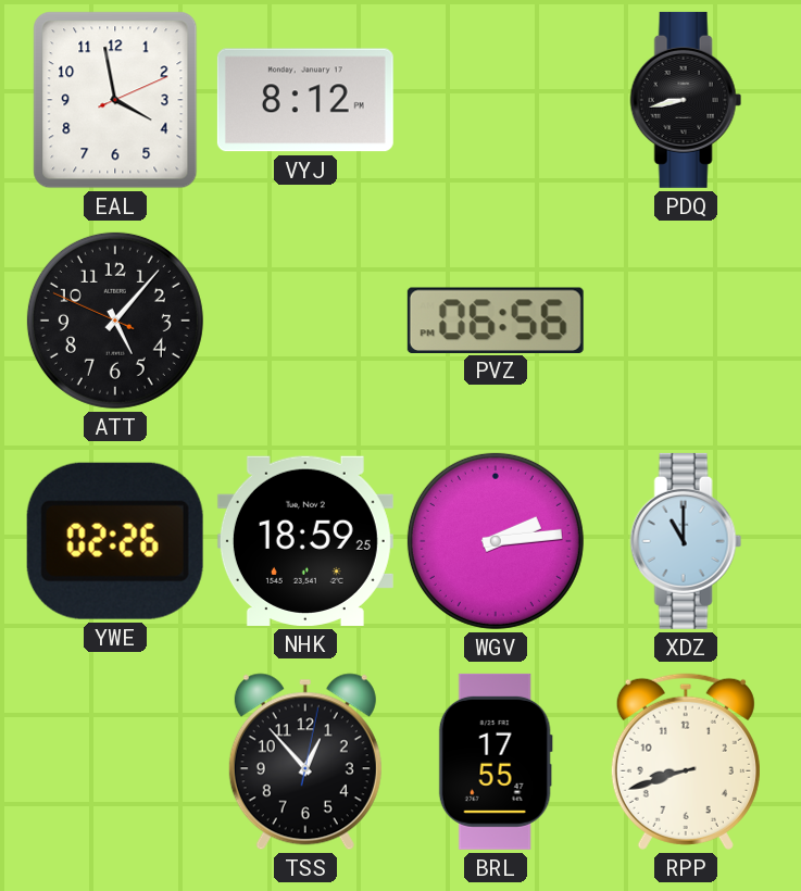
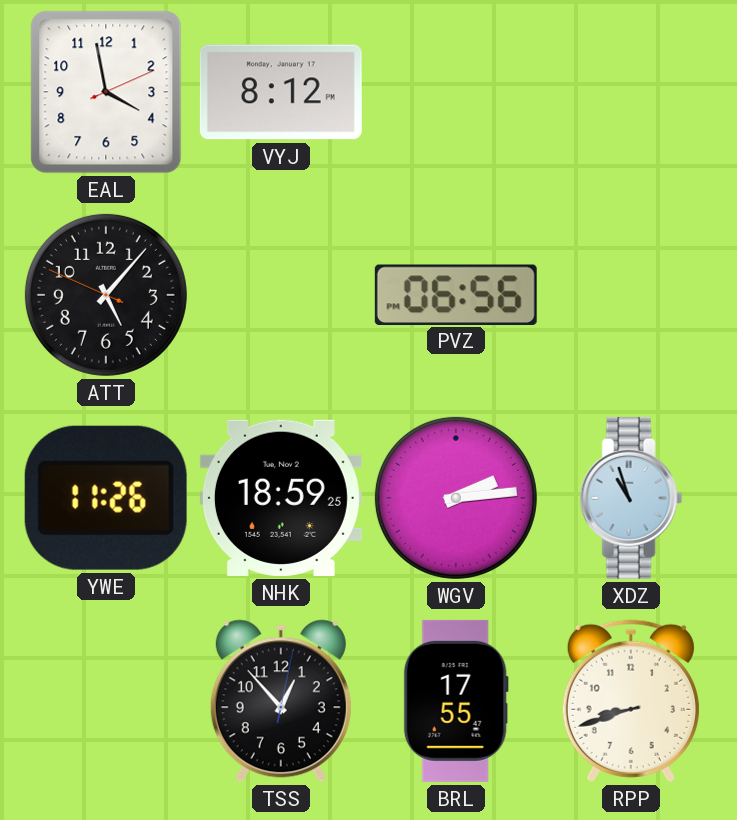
PDQ: 8:43 -> none (686, 100)
YWE: 02:26 -> 11:26 (106, 498)
XDZ: 11:00 -> 10:57 (631, 498)
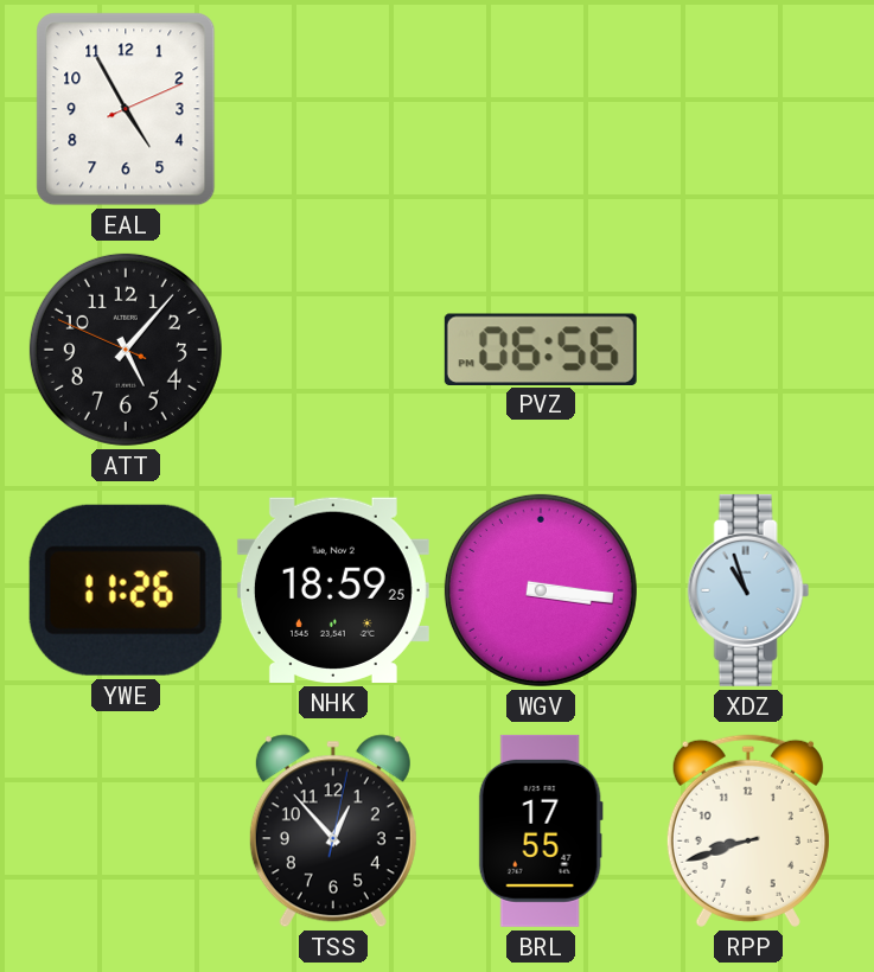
EAL: 3:58 -> 4:55 (126, 109)
VYJ: 8:12 -> none (281, 92)
WGV: 2:14 -> 3:16 (541, 590)
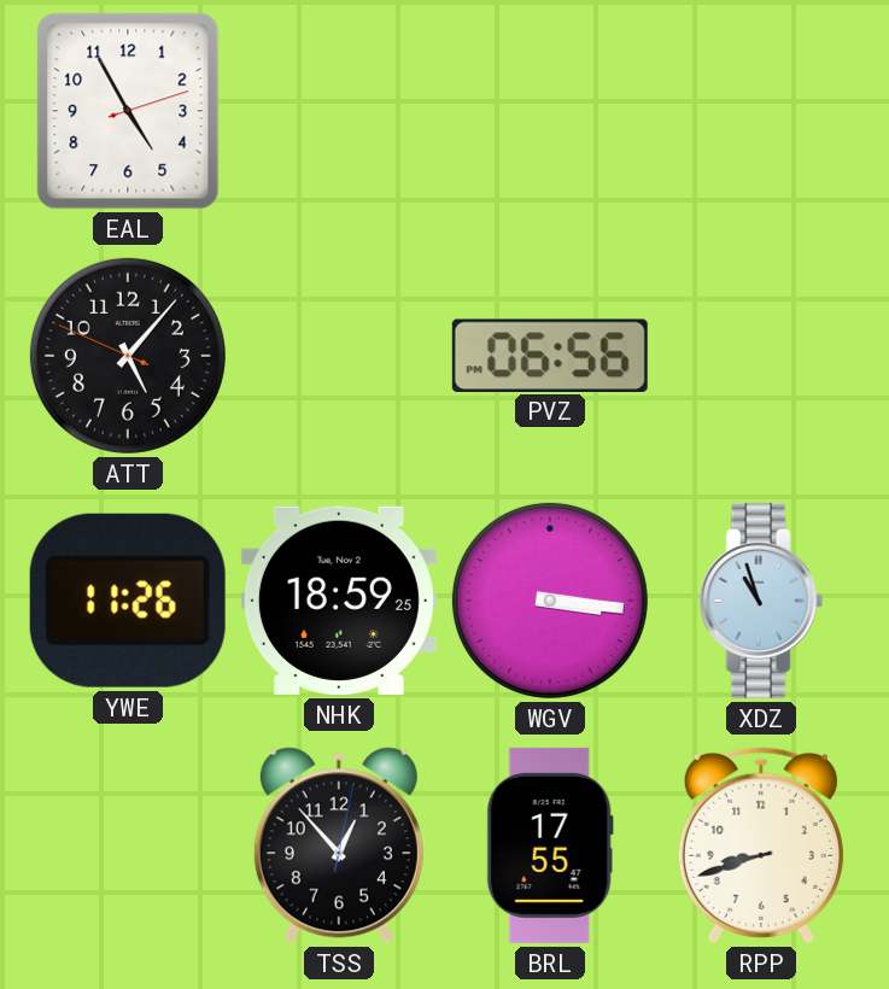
EAL: 4:55:11 -> 4:55:12 (128, 111)
